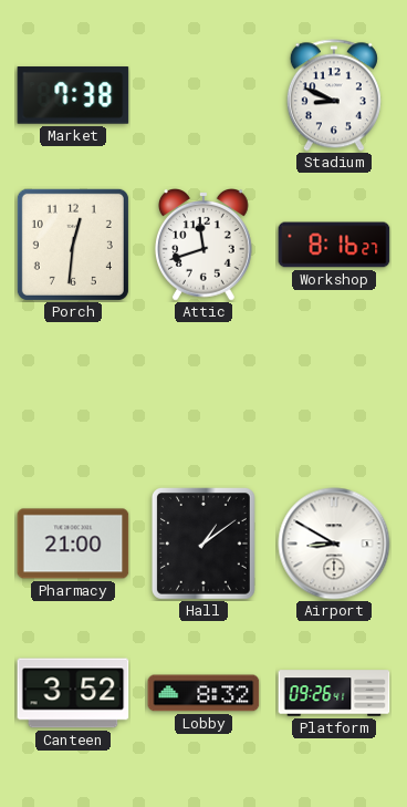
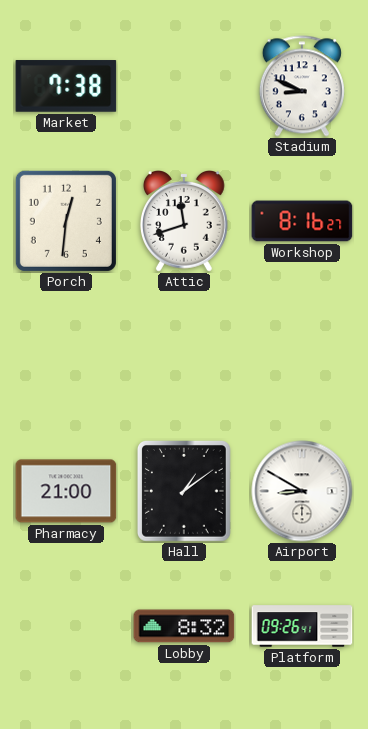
Canteen: 3:52 -> none (73, 693)
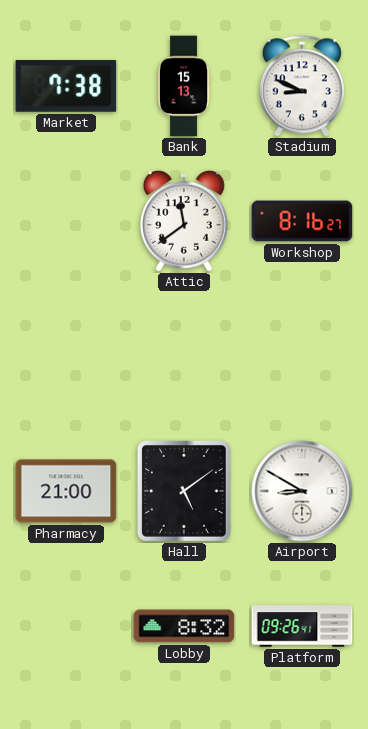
Bank: none -> 15:13 (184, 86)
Porch: 12:31 -> none (66, 221)
Attic: 11:42 -> 11:39 (184, 222)
Hall: 1:09 -> 5:09 (184, 491)
